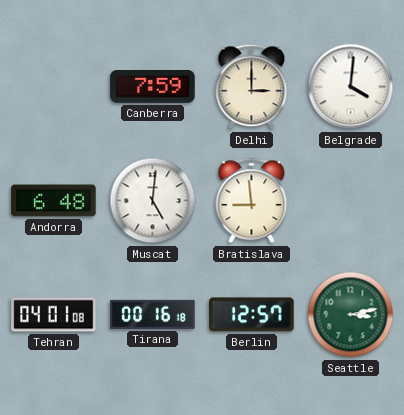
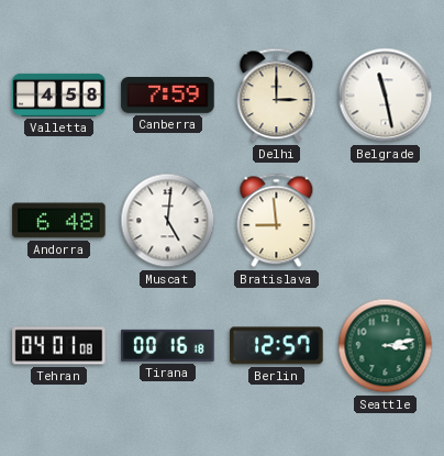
Valletta: none -> 4:58 (59, 94)
Belgrade: 4:01 -> 11:28 (386, 96)
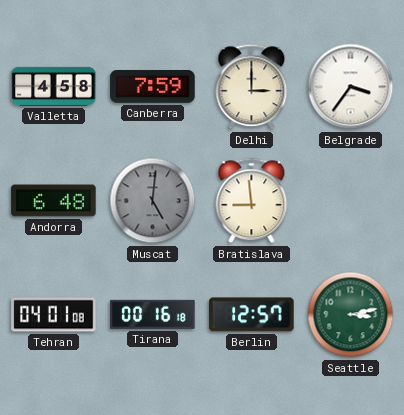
Belgrade: 11:28 -> 3:36 (351, 87)
Muscat dial: white -> grey (153, 201)
